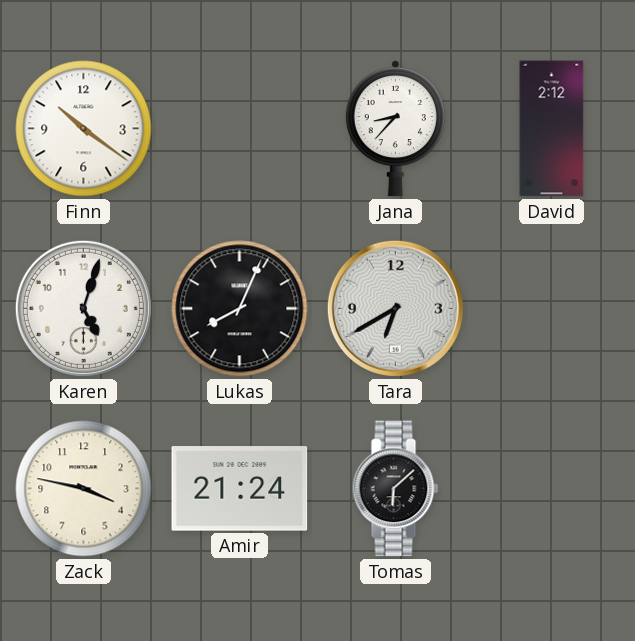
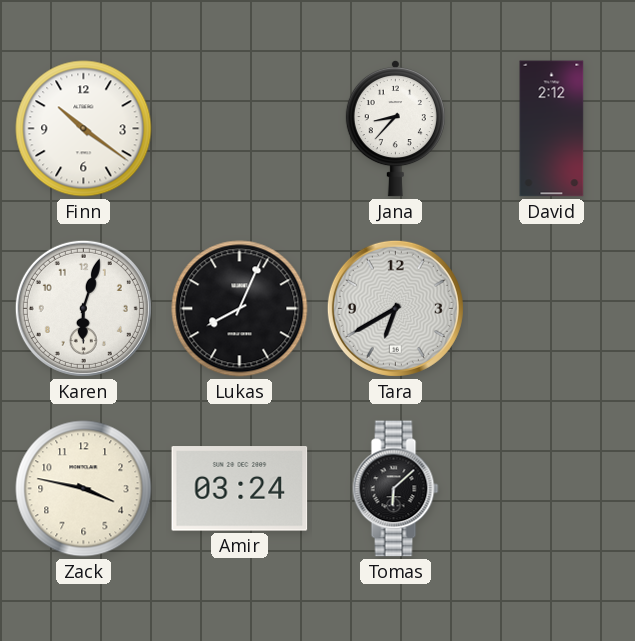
Karen: 5:03 -> 6:03 (83, 308)
Amir: 21:24 -> 03:24 (240, 489)
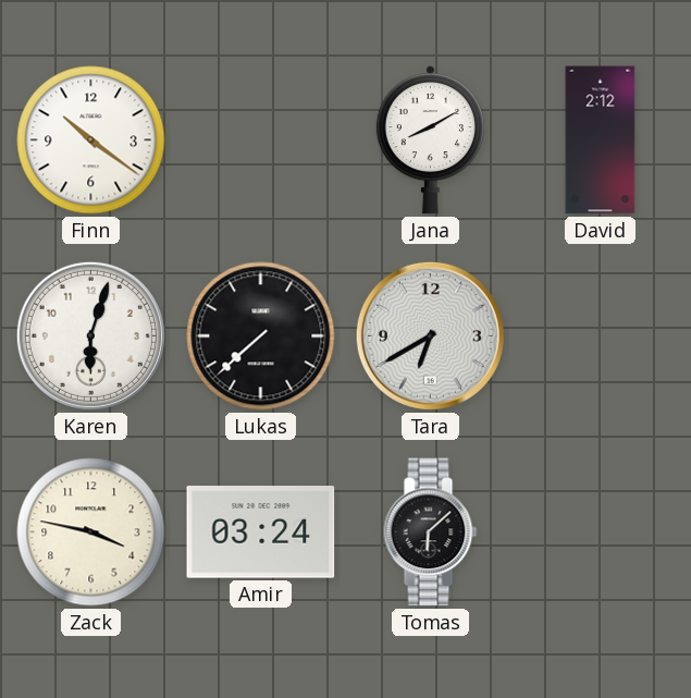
Jana: 8:37 -> 8:10 (430, 139)
Lukas: 8:04 -> 7:38 (261, 336)
